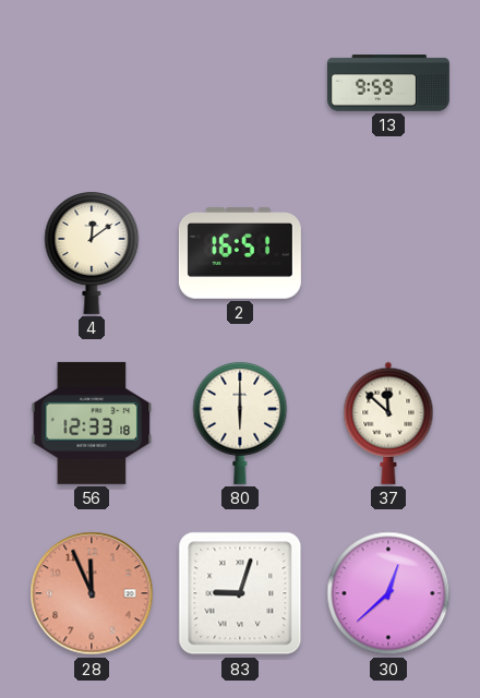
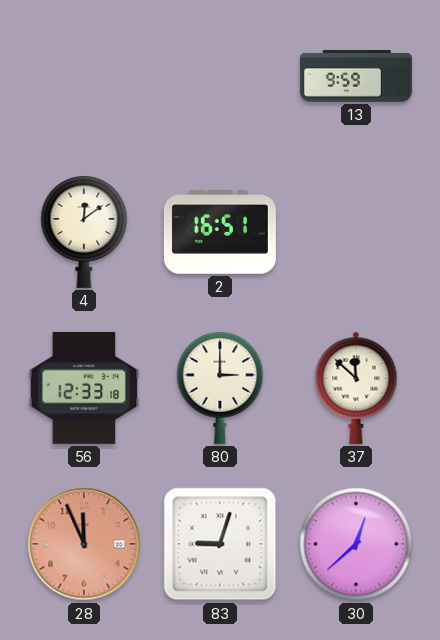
80: 6:00 -> 3:00 (220, 387)
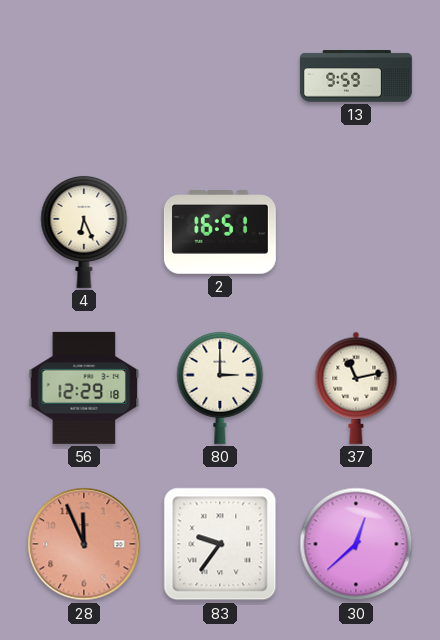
4: 12:09 -> 6:26 (84, 231)
56: 12:33 -> 12:29 (84, 388)
37: 11:52 -> 11:13 (356, 388)
83: 9:03 -> 9:36 (220, 544)
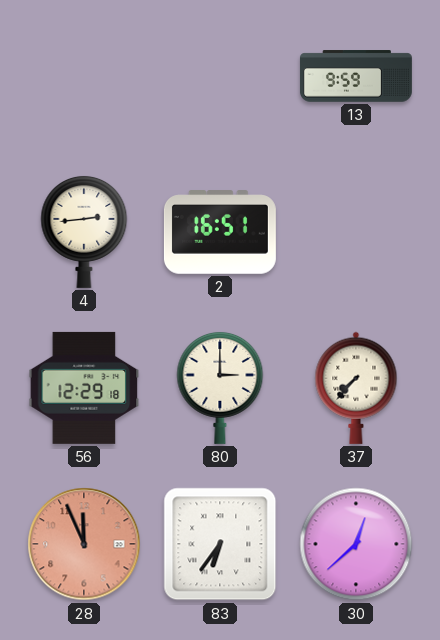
4: 6:26 -> 2:44 (84, 231)
37: 11:13 -> 7:37 (356, 388)
83: 9:36 -> 6:36 (220, 544)
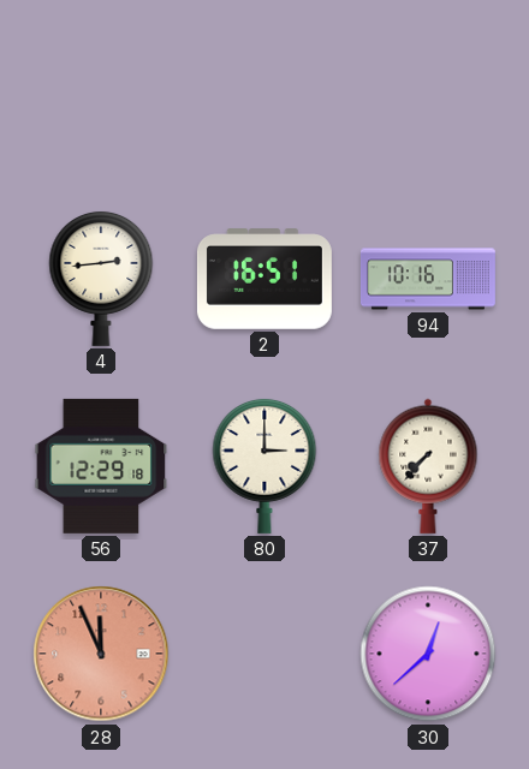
13: 9:59 -> none (356, 76)
94: none -> 10:16 (428, 279)
83: 6:36 -> none (220, 544)
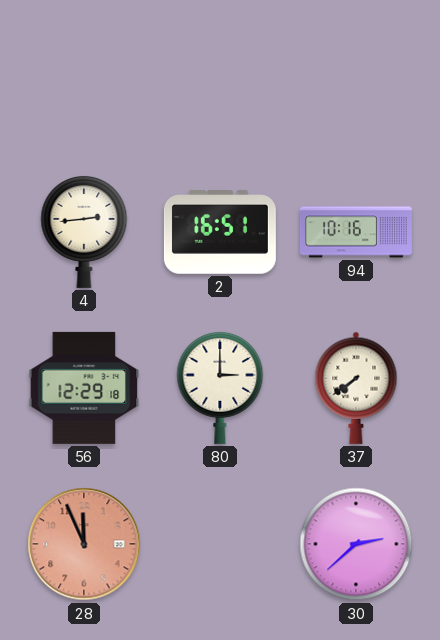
37: 7:37 -> 7:39 (356, 388)
30: 12:38 -> 2:38 (356, 544)
